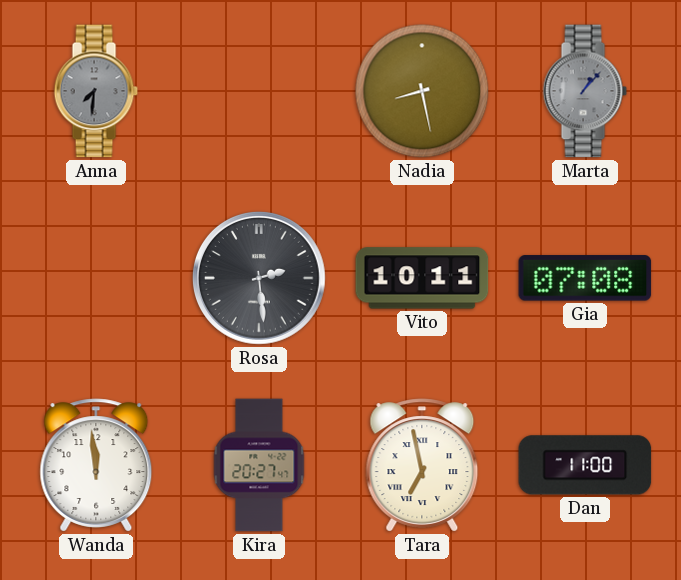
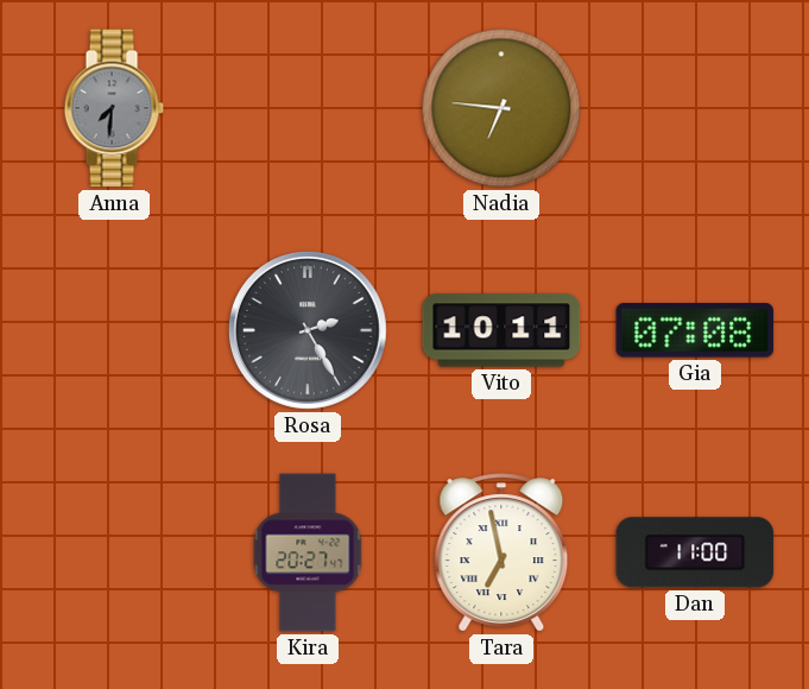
Nadia: 8:28 -> 6:46 (501, 108)
Marta: 1:07 -> none (585, 91)
Rosa: 2:29 -> 2:25 (308, 330)
Wanda: 11:59 -> none (96, 465)
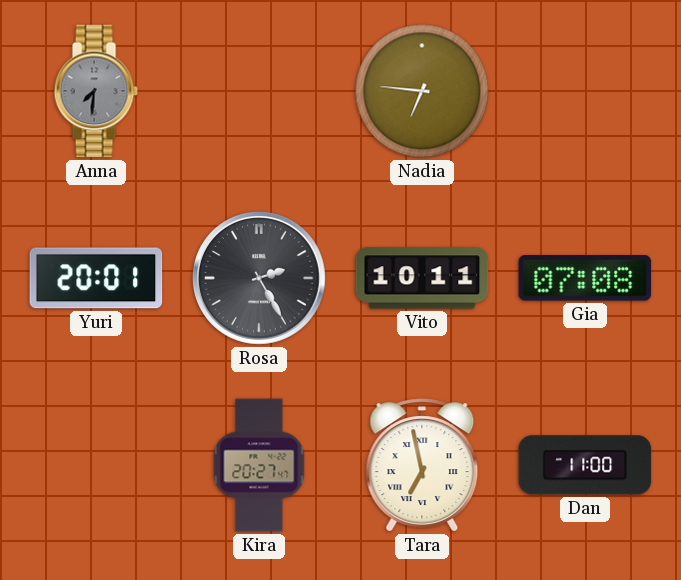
Yuri: none -> 20:01 (96, 278)
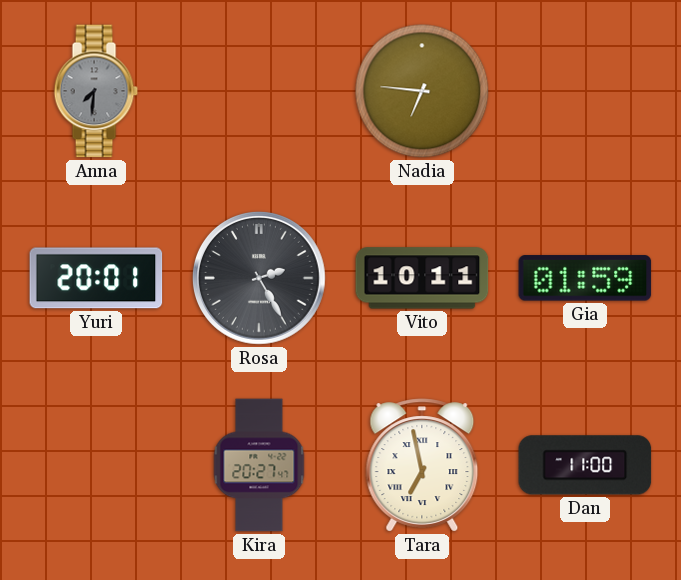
Gia: 07:08 -> 01:59 (585, 278)
